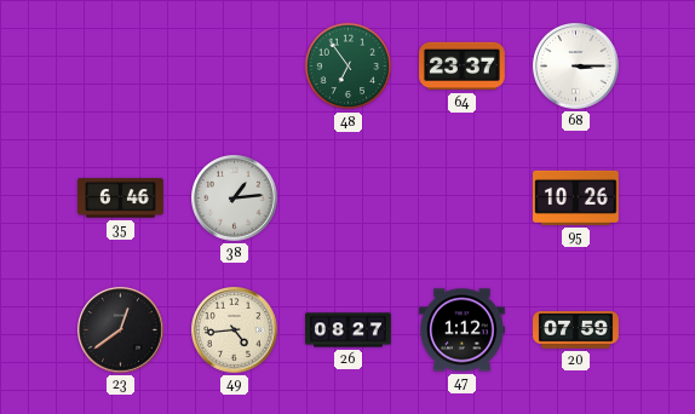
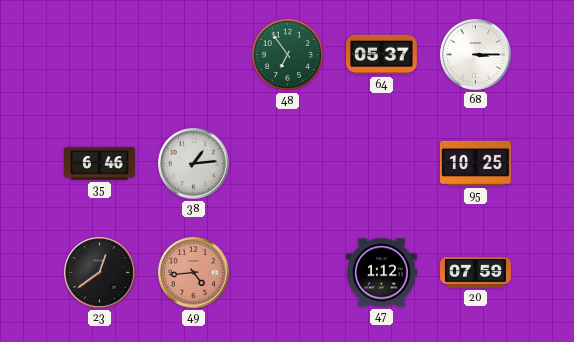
64: 23:37 -> 05:37 (382, 55)
95: 10:26 -> 10:25 (476, 163)
49 dial: cream -> salmon (194, 273)
26: 08:27 -> none (349, 330)
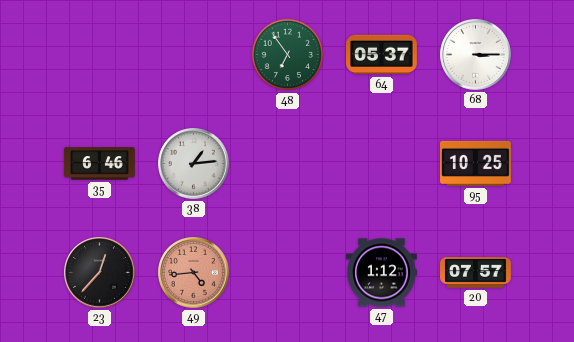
23: 12:39 -> 12:37 (100, 273)
20: 07:59 -> 07:57 (476, 273)
